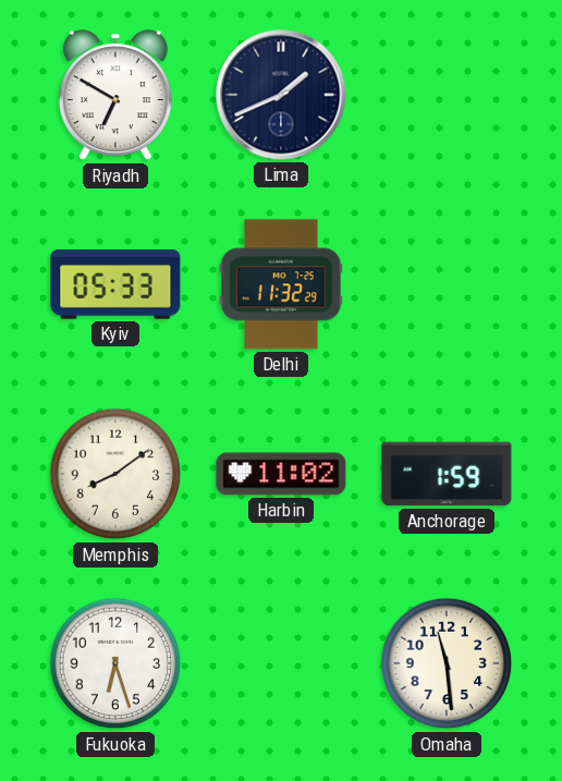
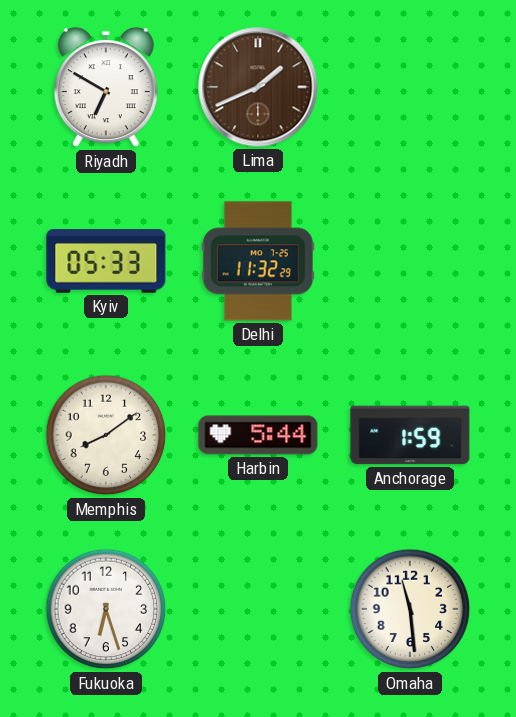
Lima dial: navy -> brown (258, 87)
Harbin: 11:02 -> 5:44 (258, 435)
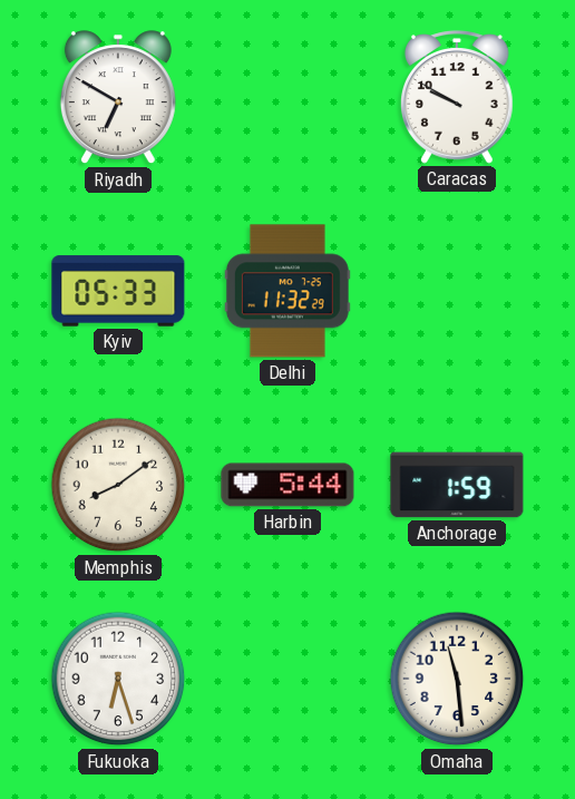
Lima: 1:41 -> none (258, 87)
Caracas: none -> 9:50 (458, 97)
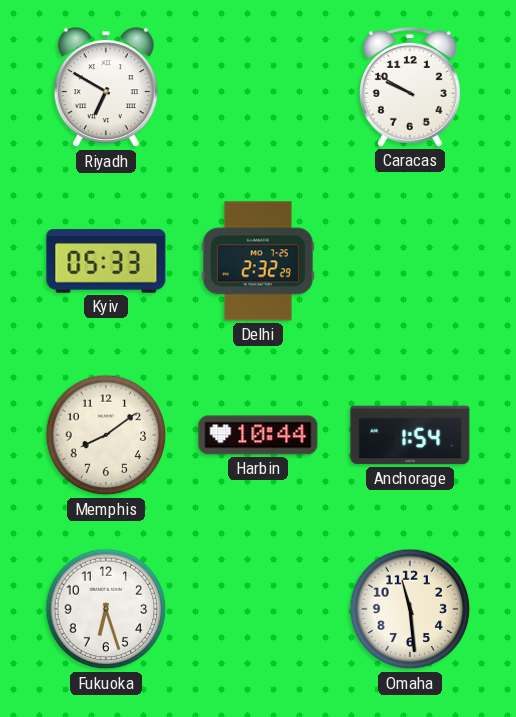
Delhi: 11:32 -> 2:32 (258, 261)
Harbin: 5:44 -> 10:44 (258, 435)
Anchorage: 1:59 -> 1:54 (410, 435)
